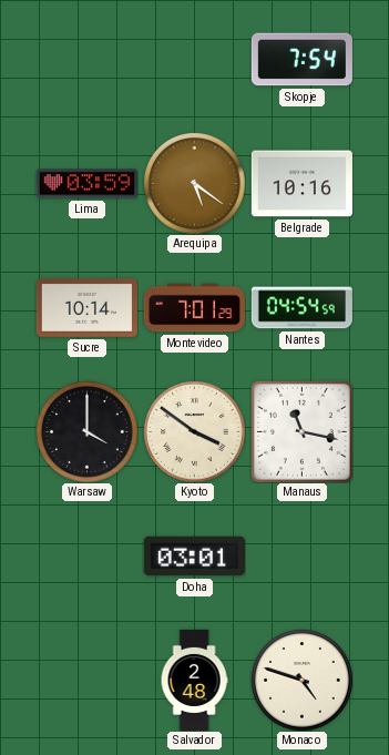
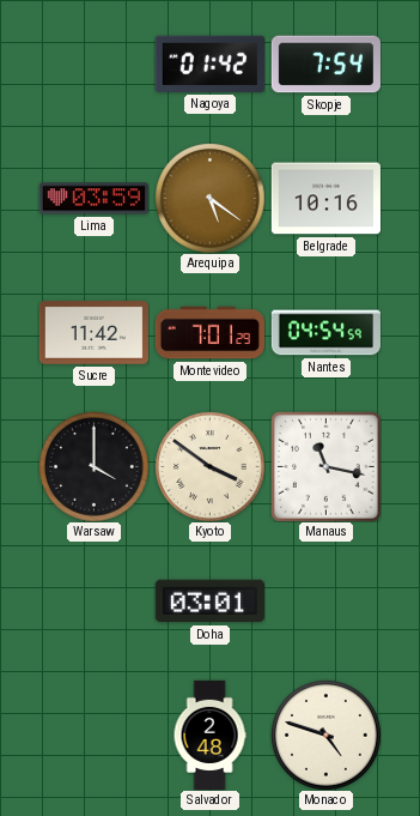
Nagoya: none -> 01:42 (209, 64)
Sucre: 10:14 -> 11:42 (93, 333)
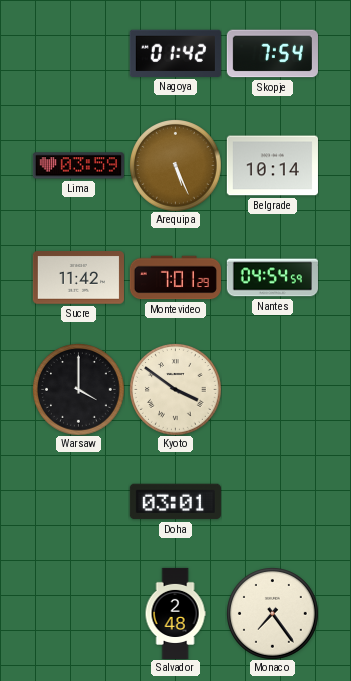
Arequipa: 5:21 -> 5:26 (176, 166)
Belgrade: 10:16 -> 10:14 (272, 166)
Manaus: 11:17 -> none (325, 466)
Monaco: 4:48 -> 7:24 (273, 614)
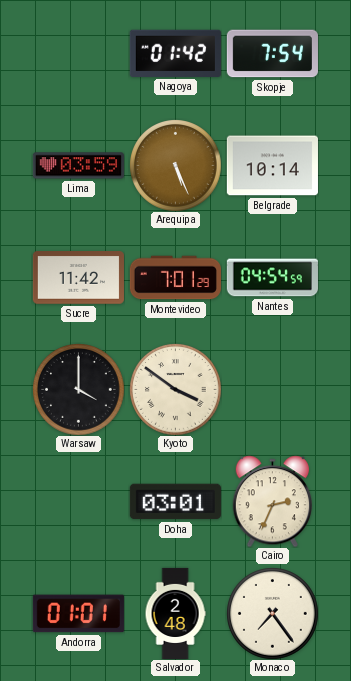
Cairo: none -> 2:34 (272, 501)
Andorra: none -> 01:01 (78, 614)
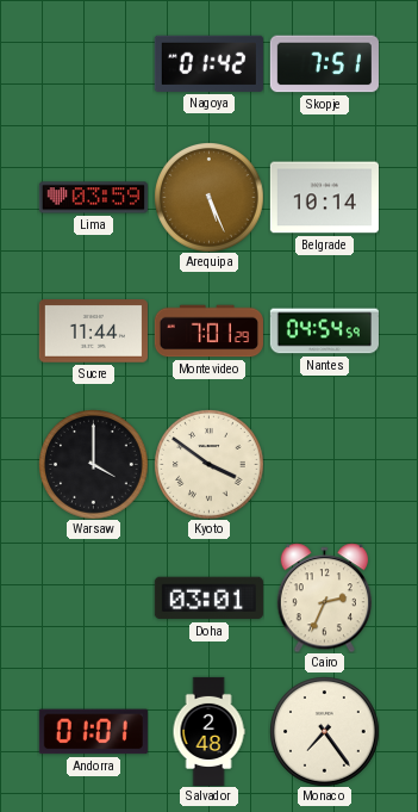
Skopje: 7:54 -> 7:51 (324, 64)
Sucre: 11:42 -> 11:44 (93, 331)
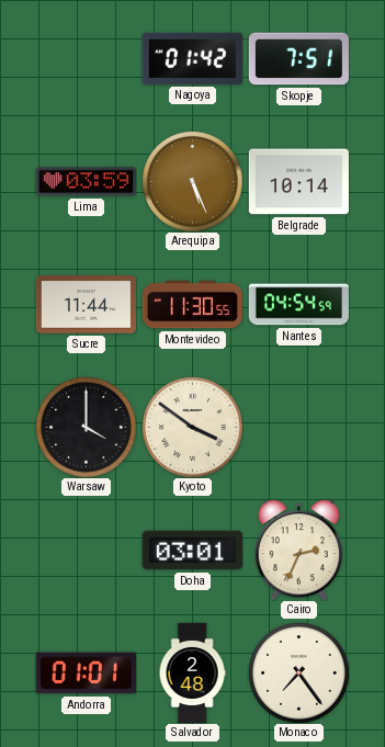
Montevideo: 7:01 -> 11:30 (192, 305)
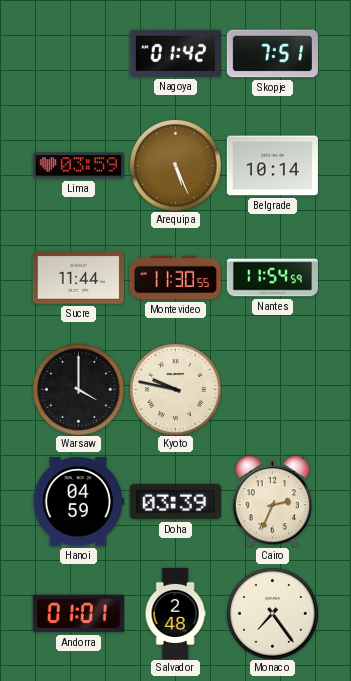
Nantes: 04:54 -> 11:54 (272, 278)
Kyoto: 3:51 -> 9:47 (176, 390)
Hanoi: none -> 04:59 (78, 502)
Doha: 03:01 -> 03:39 (175, 502)
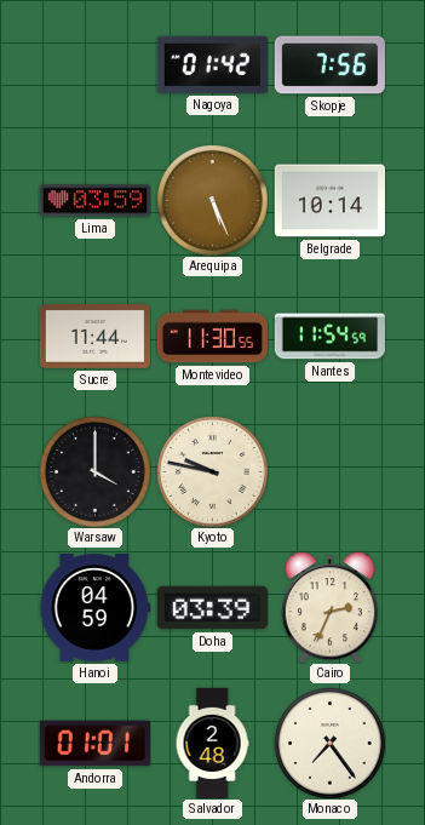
Skopje: 7:51 -> 7:56 (329, 65)
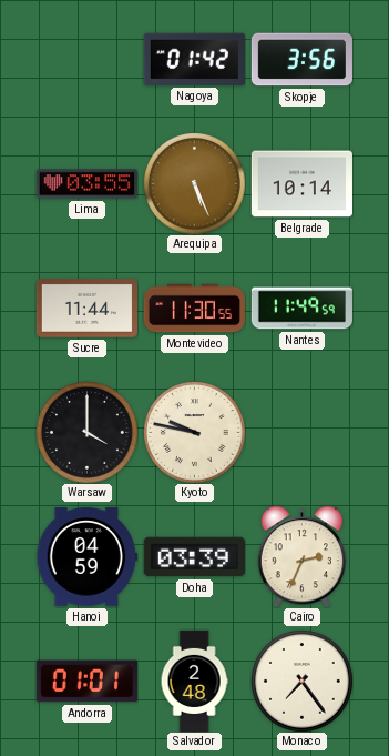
Skopje: 7:56 -> 3:56 (301, 60)
Lima: 03:59 -> 03:55 (86, 184)
Nantes: 11:54 -> 11:49 (301, 309)
